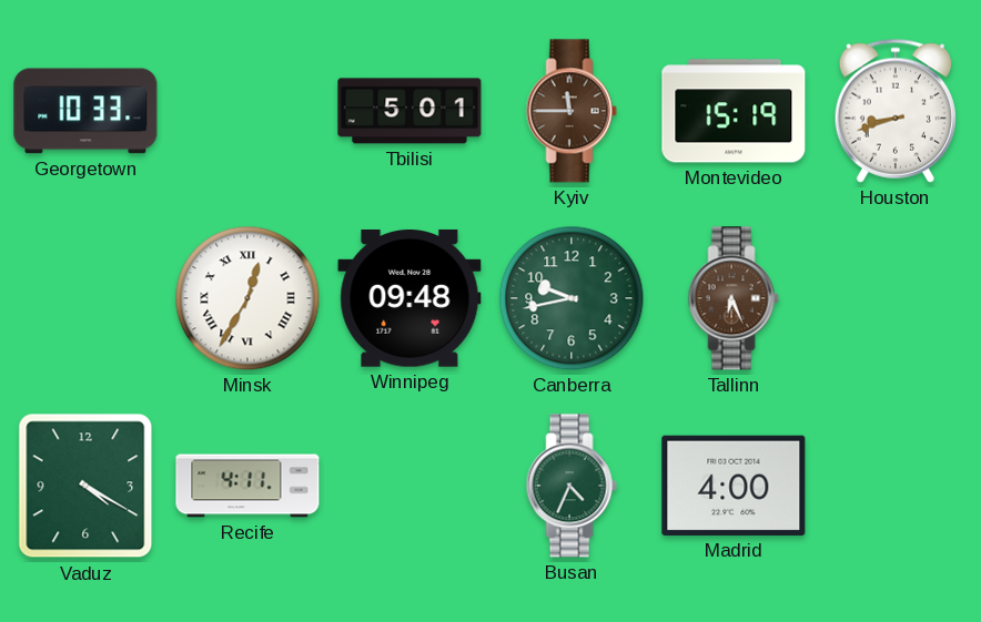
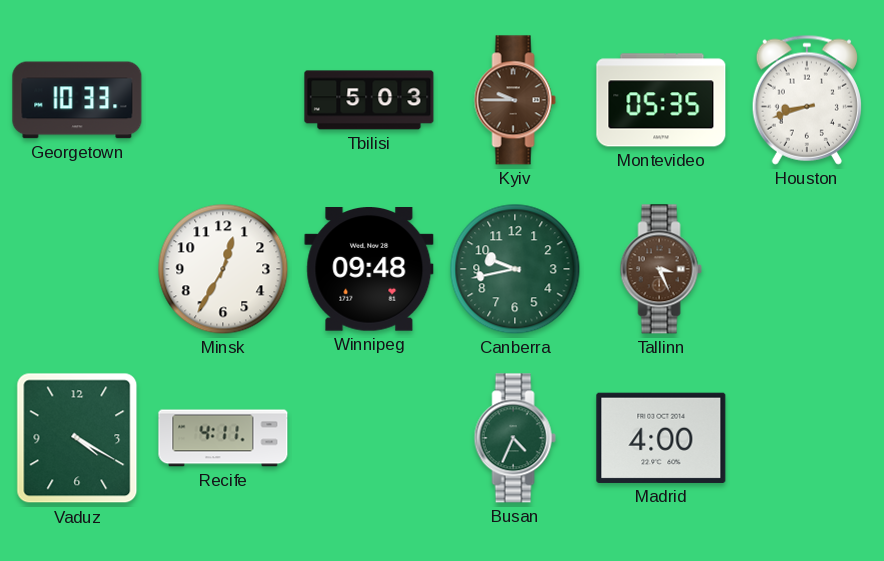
Tbilisi: 5:01 -> 5:03 (369, 100)
Kyiv: 11:45 -> 9:45 (515, 100)
Montevideo: 15:19 -> 05:35 (661, 100)
Minsk numerals: Roman -> Arabic (223, 269)
Tallinn: 6:26 -> 3:26 (661, 269)
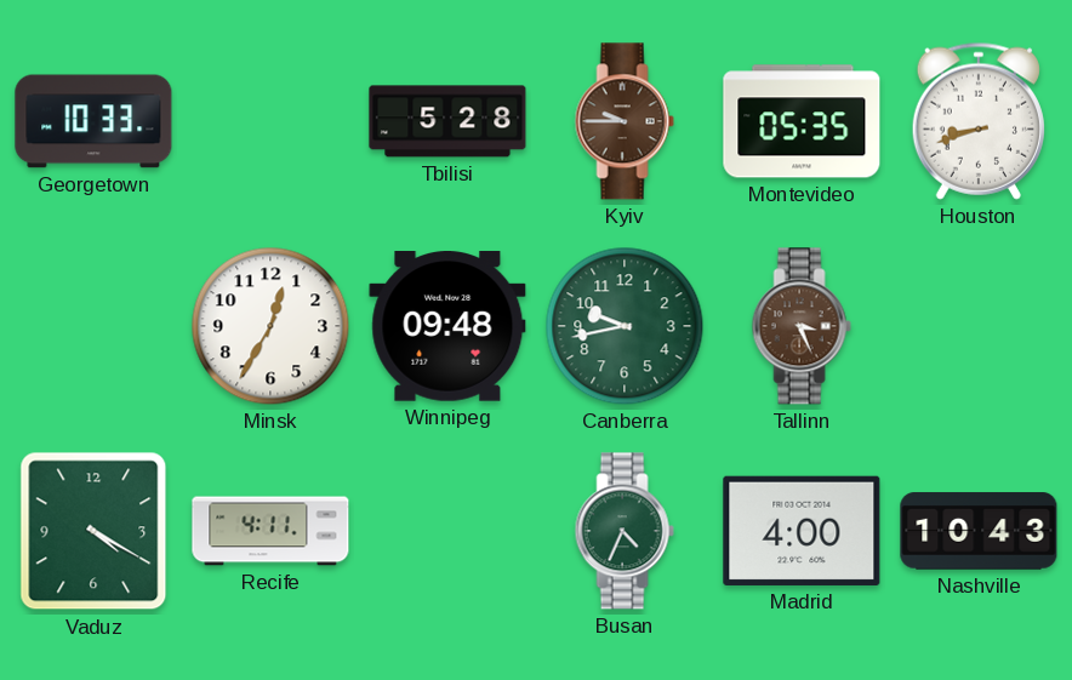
Tbilisi: 5:03 -> 5:28 (447, 121)
Nashville: none -> 10:43 (979, 531)
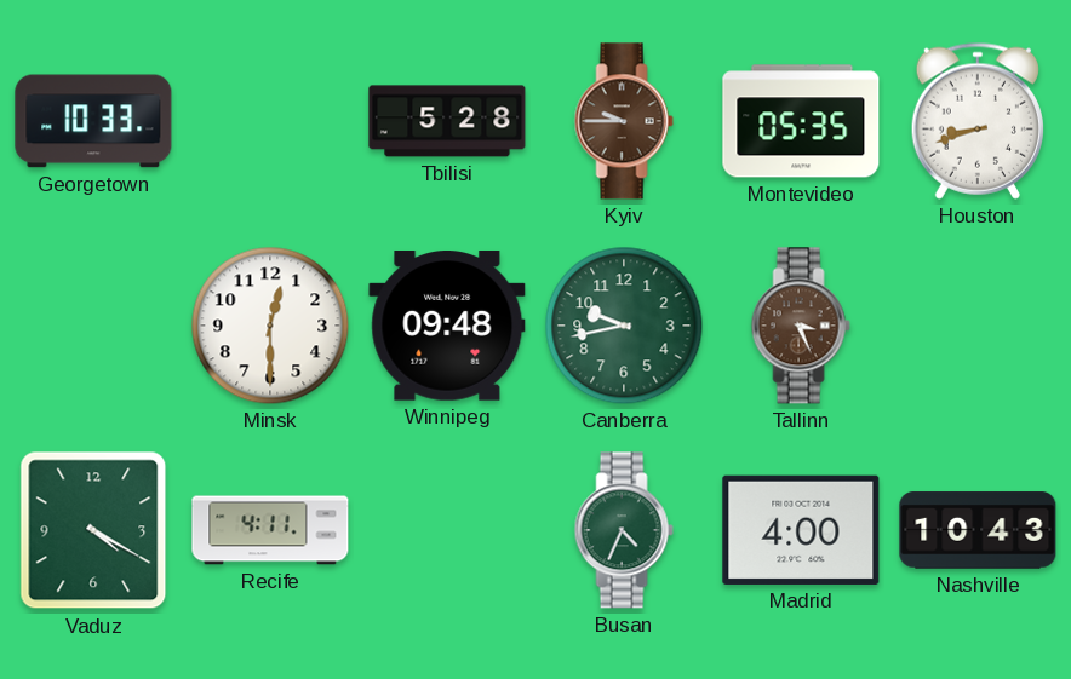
Minsk: 12:35 -> 12:30 (270, 326)
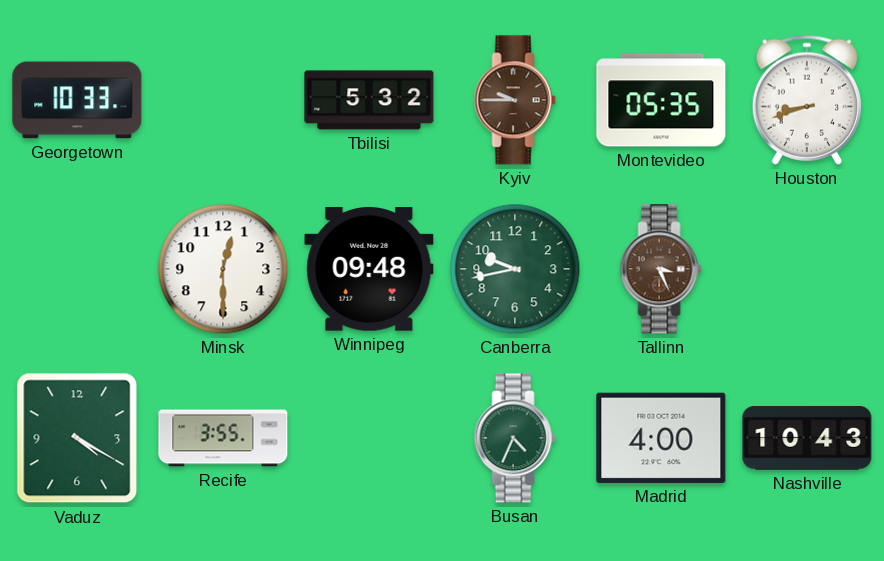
Tbilisi: 5:28 -> 5:32 (369, 100)
Recife: 4:11 -> 3:55 (223, 438)
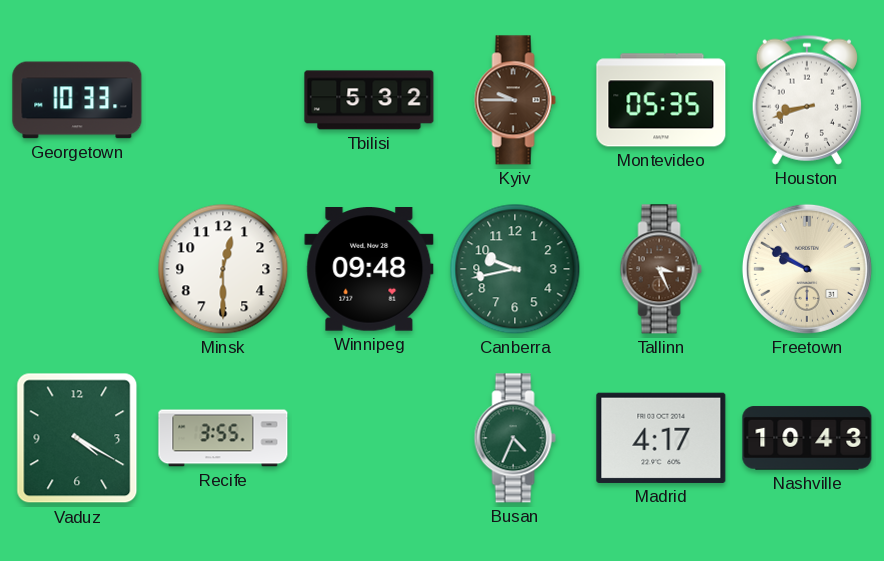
Freetown: none -> 9:50 (807, 269)
Madrid: 4:00 -> 4:17 (661, 438)
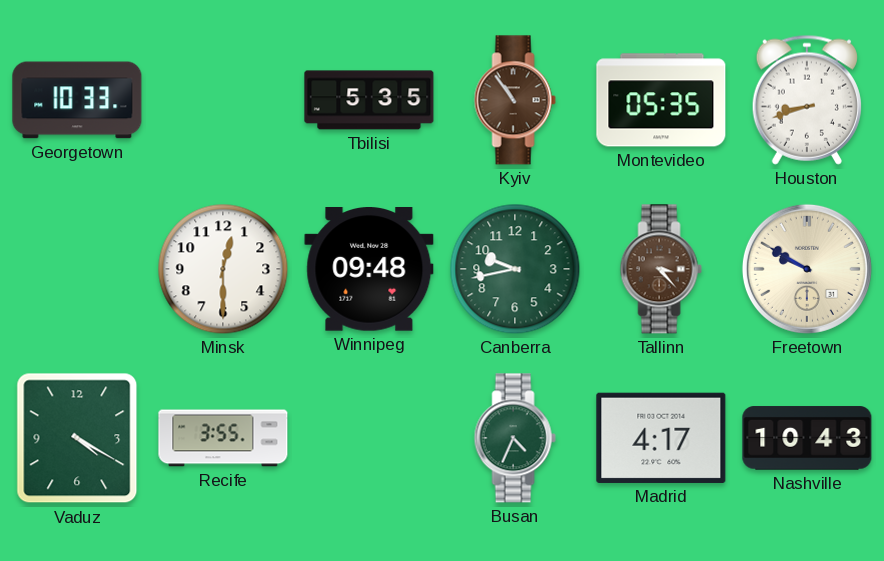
Tbilisi: 5:32 -> 5:35 (369, 100)
Kyiv: 9:45 -> 10:54 (515, 100)
Tallinn: 3:26 -> 3:23 (661, 269)
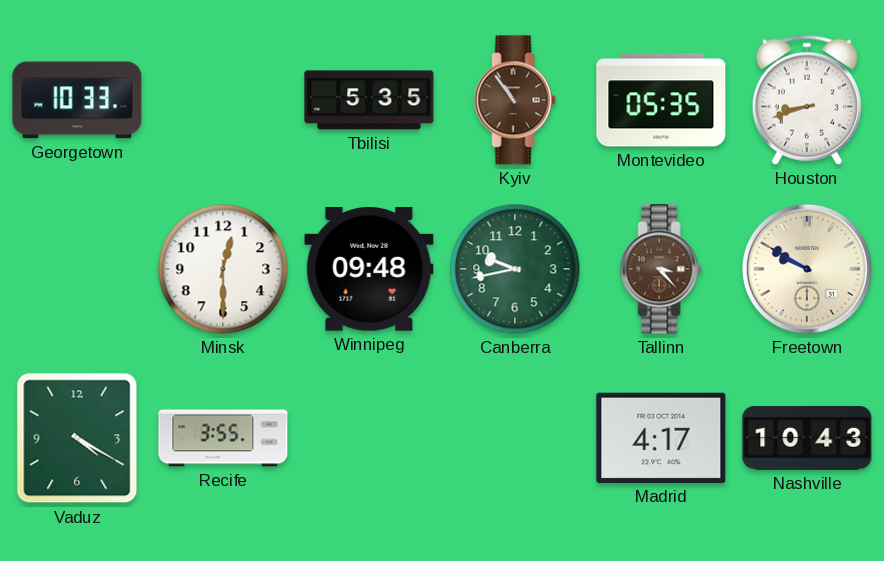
Busan: 4:34 -> none (515, 438)
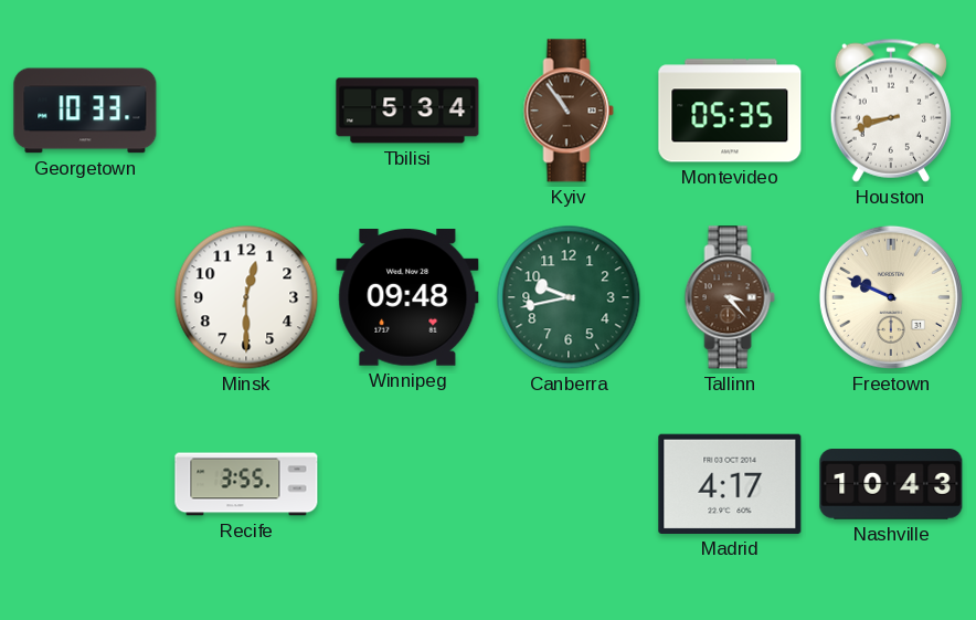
Tbilisi: 5:35 -> 5:34 (407, 111)
Freetown: 9:50 -> 9:49 (891, 297)
Vaduz: 4:20 -> none (77, 438)
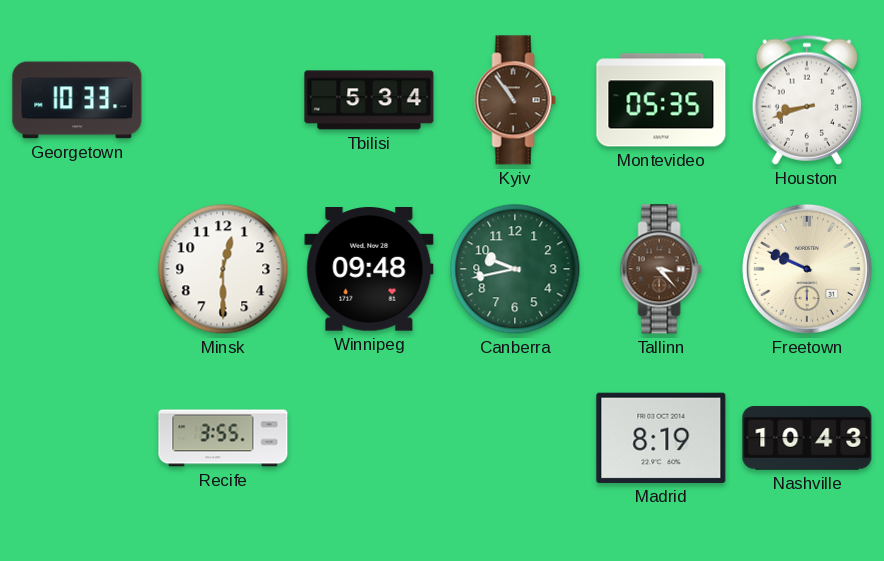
Madrid: 4:17 -> 8:19 (661, 438)
